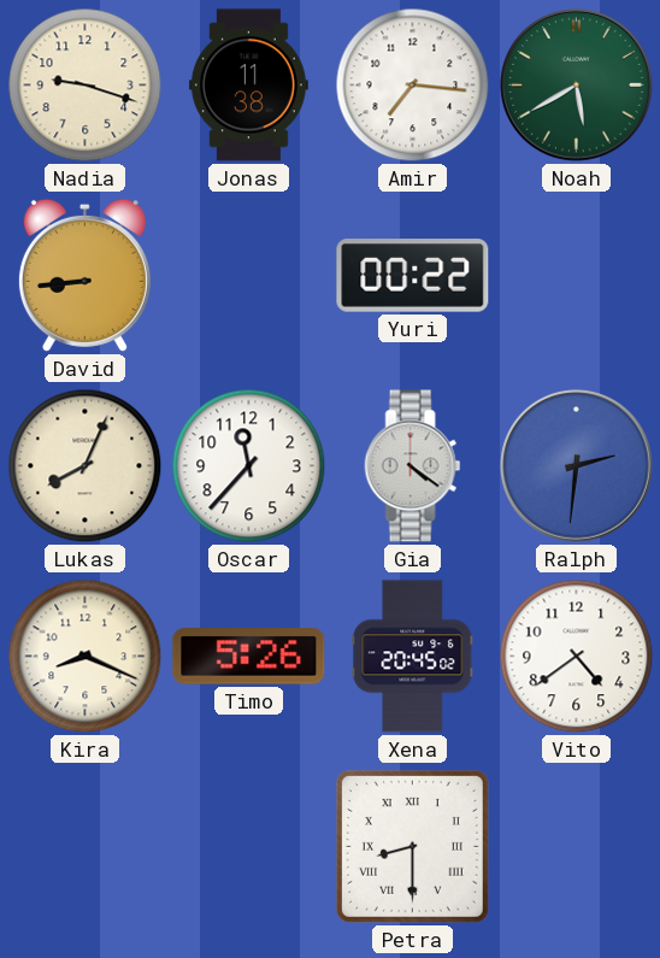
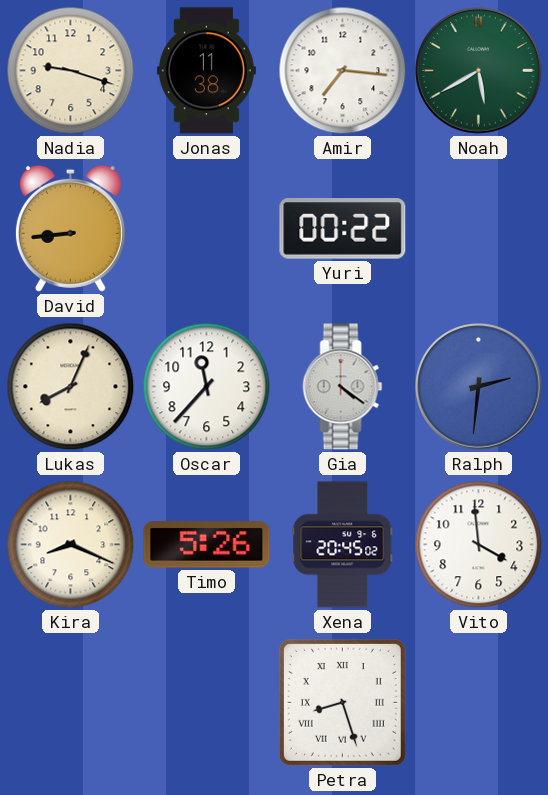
Vito: 4:39 -> 3:59 (479, 545)
Petra: 8:30 -> 8:27 (342, 702)
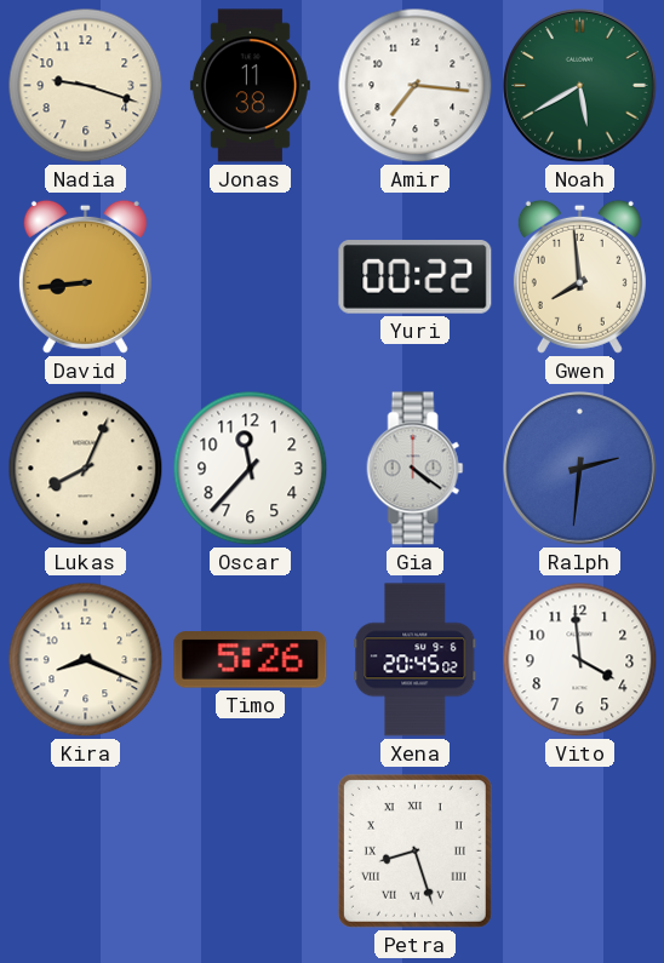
Gwen: none -> 7:59 (579, 276)
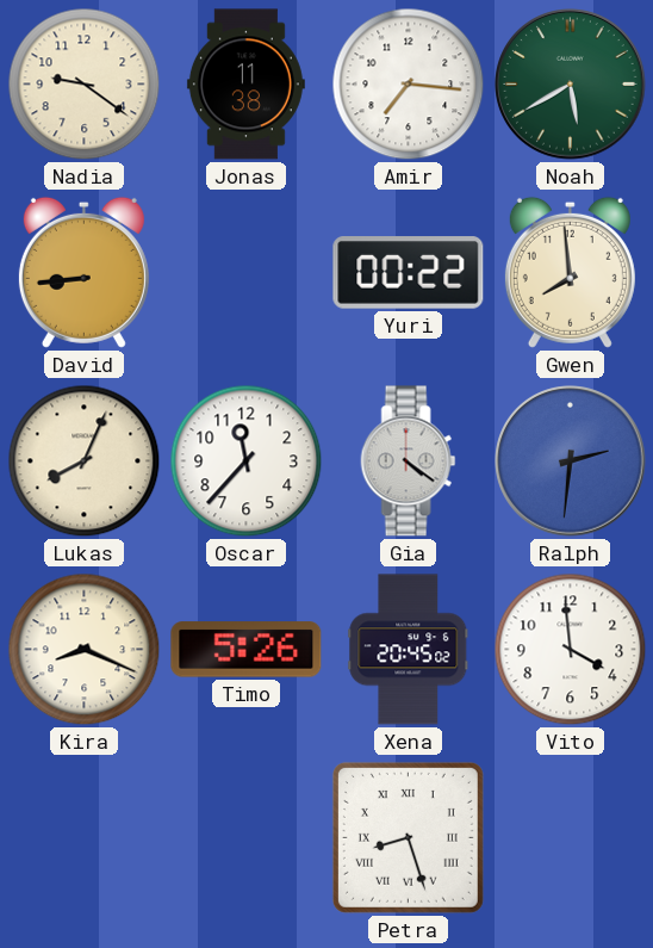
Nadia: 9:18 -> 9:21 (85, 85)
